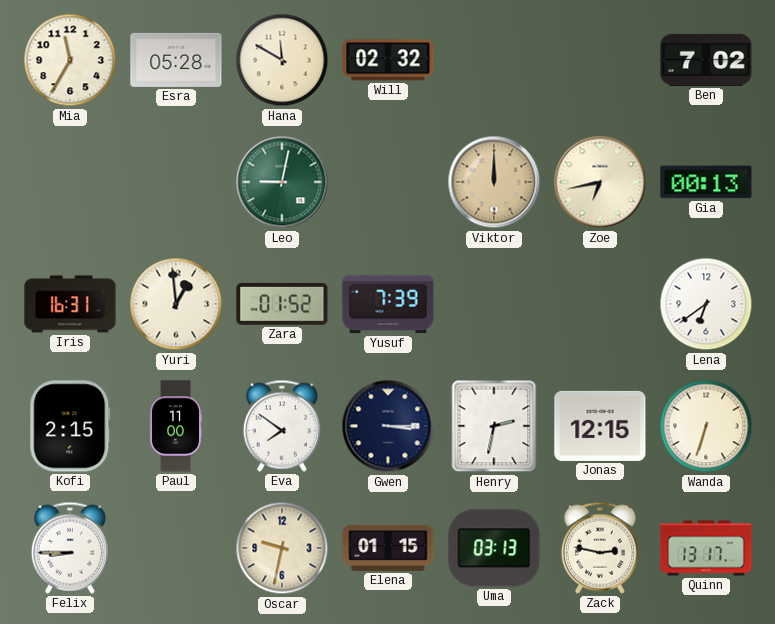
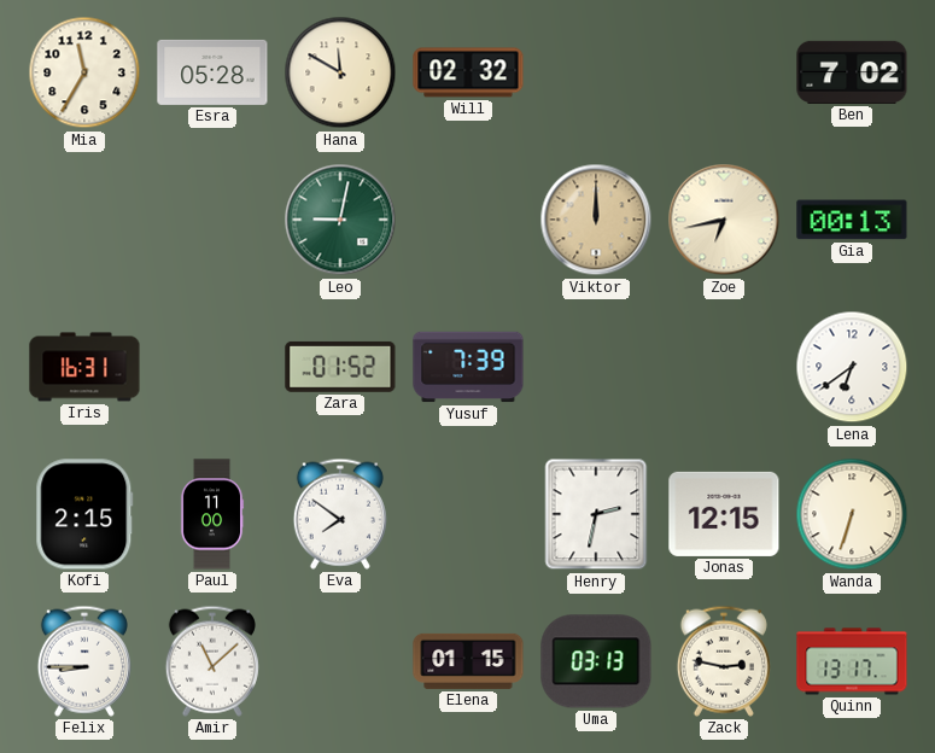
Yuri: 12:59 -> none (176, 304)
Gwen: 3:15 -> none (388, 426)
Amir: none -> 11:08 (212, 661)
Oscar: 9:32 -> none (282, 548)
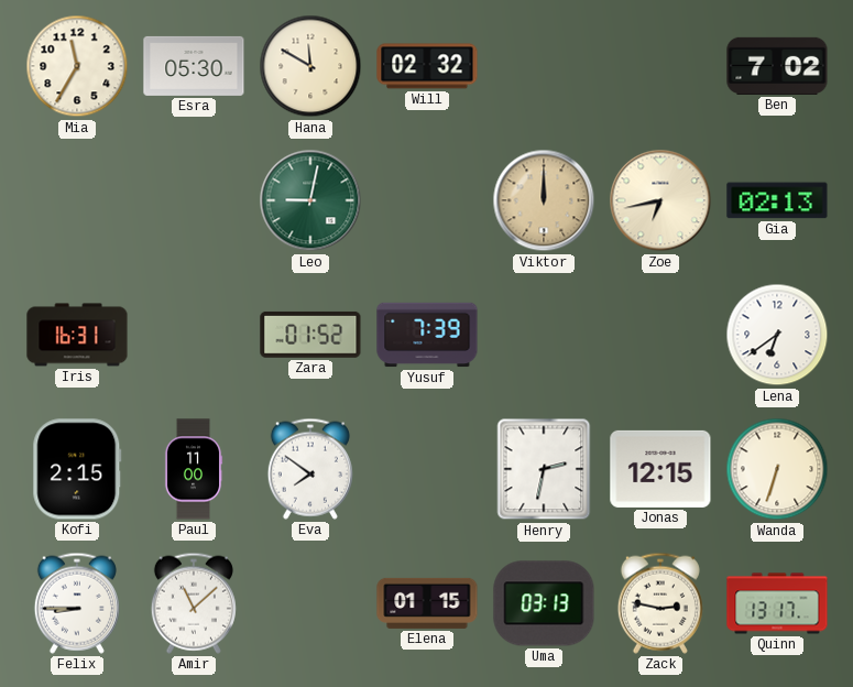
Esra: 05:28 -> 05:30 (194, 66)
Gia: 00:13 -> 02:13 (777, 200)
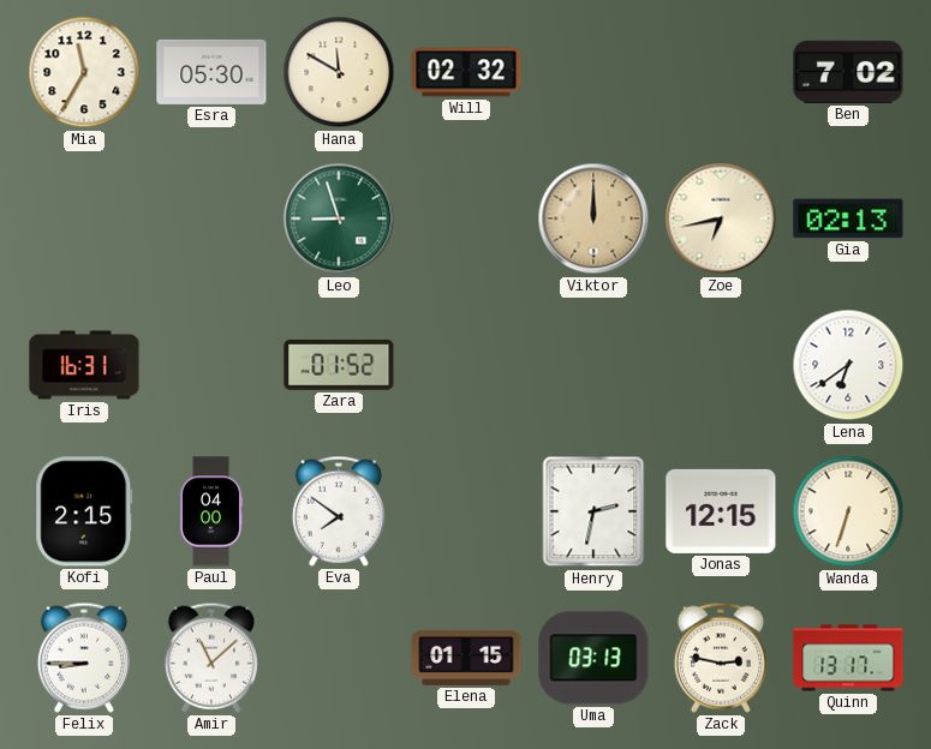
Leo: 9:02 -> 8:57 (339, 218)
Yusuf: 7:39 -> none (427, 335)
Paul: 11:00 -> 04:00 (211, 511)
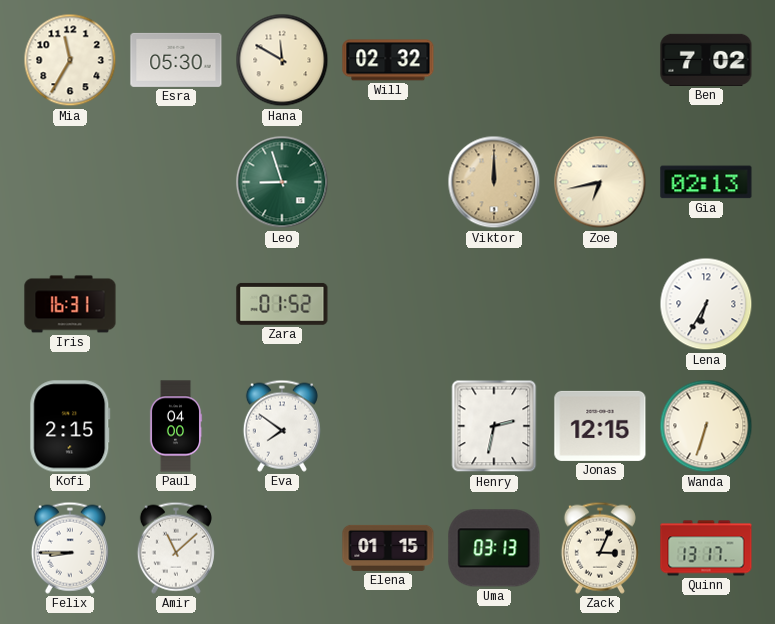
Lena: 6:39 -> 6:35 (706, 304)
Zack: 2:47 -> 3:04 (600, 548)
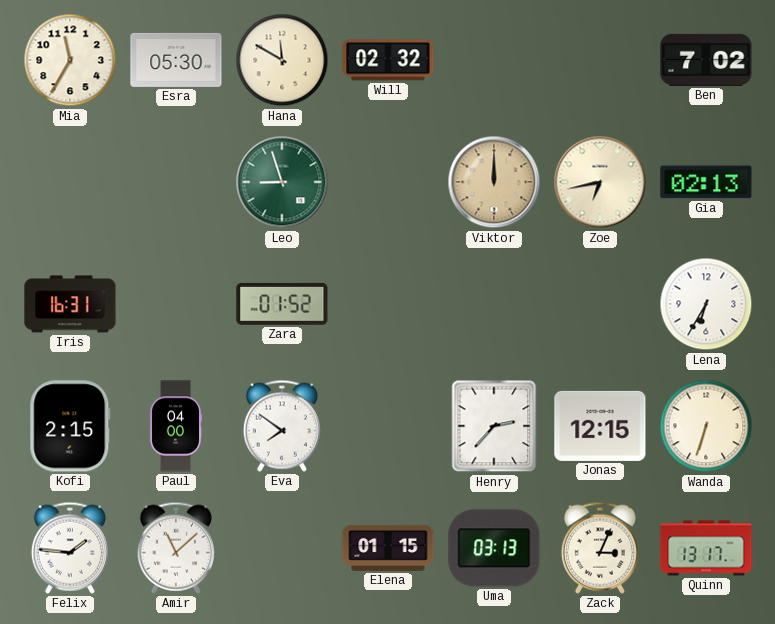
Henry: 2:32 -> 2:37 (494, 426)
Felix: 8:45 -> 1:46 (70, 548)
